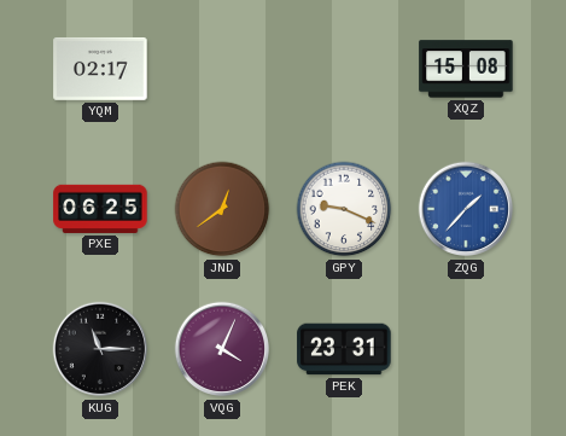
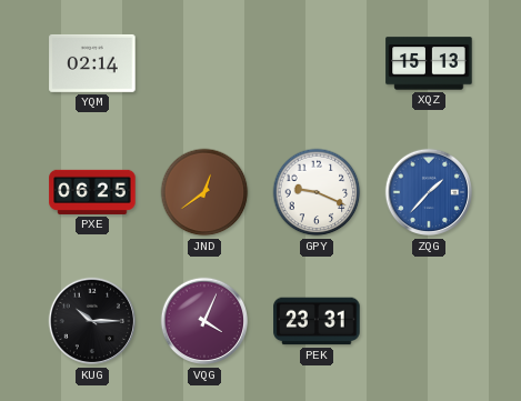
YQM: 02:17 -> 02:14 (92, 63)
XQZ: 15:08 -> 15:13 (429, 63)
KUG: 11:15 -> 10:15 (92, 321)
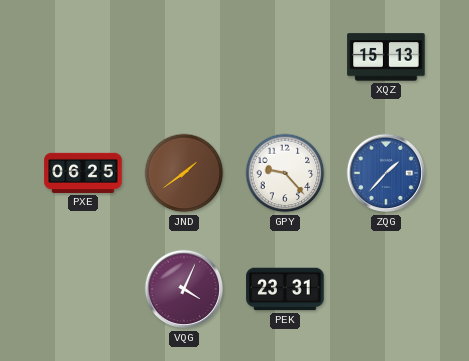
YQM: 02:14 -> none (92, 63)
JND: 12:39 -> 1:39 (184, 173)
GPY: 9:19 -> 9:23 (285, 173)
KUG: 10:15 -> none (92, 321)
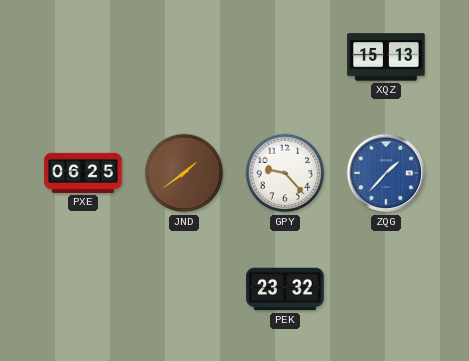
VQG: 4:04 -> none (184, 289)
PEK: 23:31 -> 23:32 (285, 289)
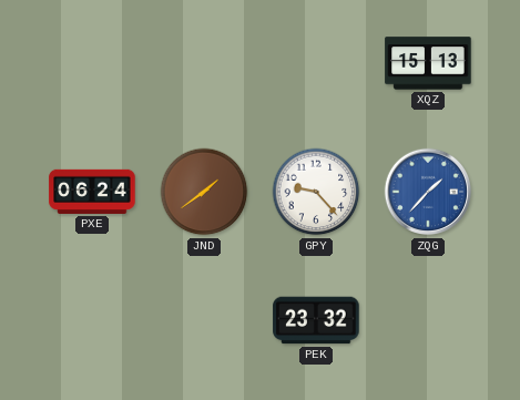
PXE: 06:25 -> 06:24 (92, 192)
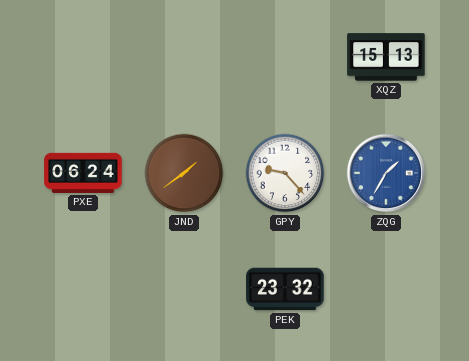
ZQG: 1:37 -> 1:35 (386, 173)
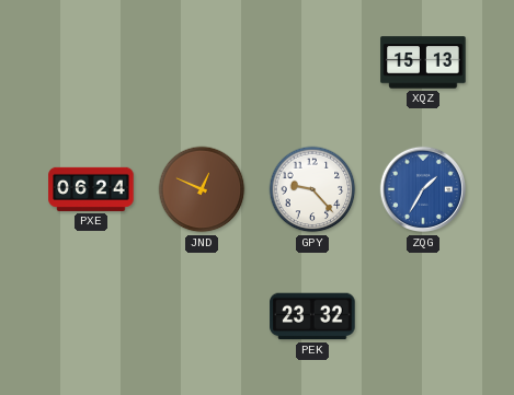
JND: 1:39 -> 12:49 (202, 189)
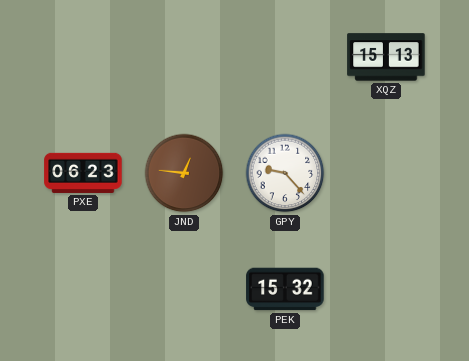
PXE: 06:24 -> 06:23 (83, 173)
JND: 12:49 -> 12:46 (184, 173)
ZQG: 1:35 -> none (423, 189)
PEK: 23:32 -> 15:32 (285, 289)
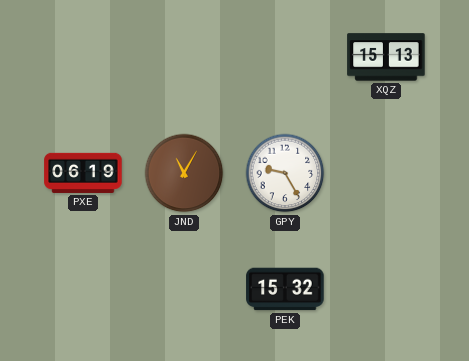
PXE: 06:23 -> 06:19 (83, 173)
JND: 12:46 -> 11:05 (184, 173)
GPY: 9:23 -> 9:25 (285, 173)
